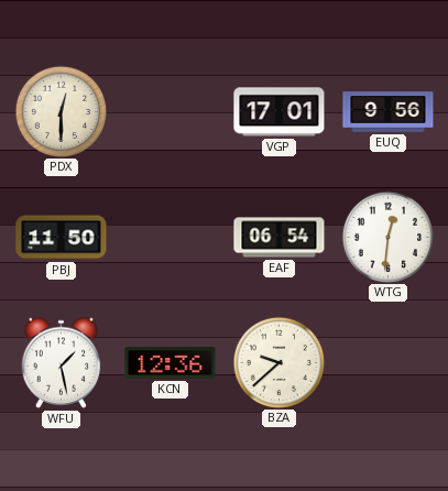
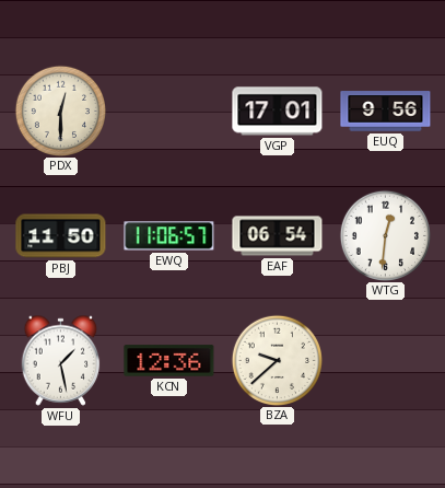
EWQ: none -> 11:06 (169, 236)
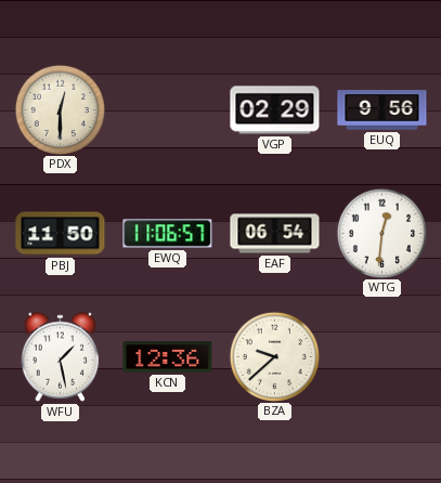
VGP: 17:01 -> 02:29 (275, 110)
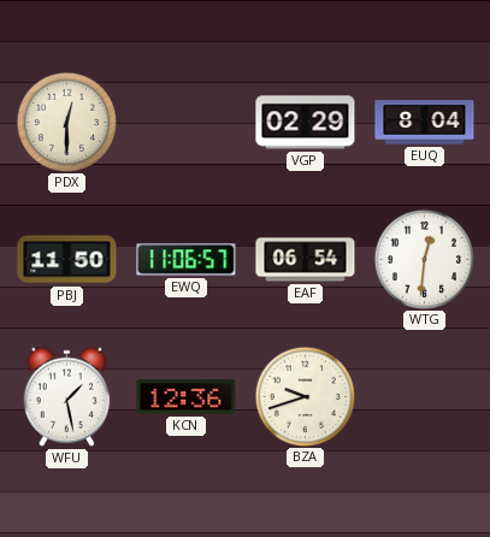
EUQ: 9:56 -> 8:04 (425, 123)
BZA: 9:38 -> 9:42 (305, 396)
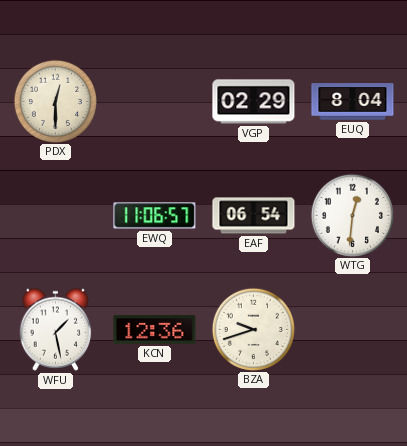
PBJ: 11:50 -> none (67, 260)
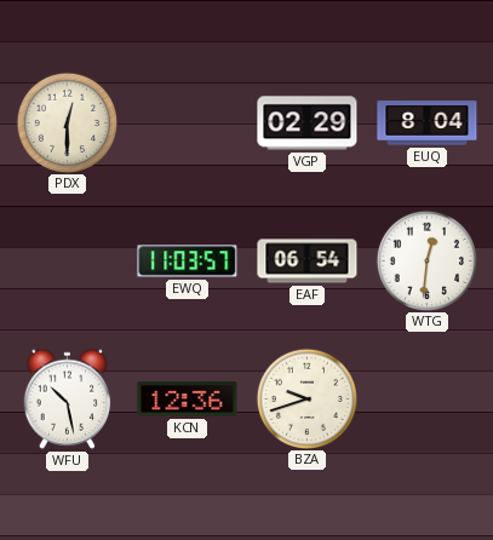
EWQ: 11:06 -> 11:03 (188, 262)
WFU: 1:28 -> 10:28 (68, 398)
